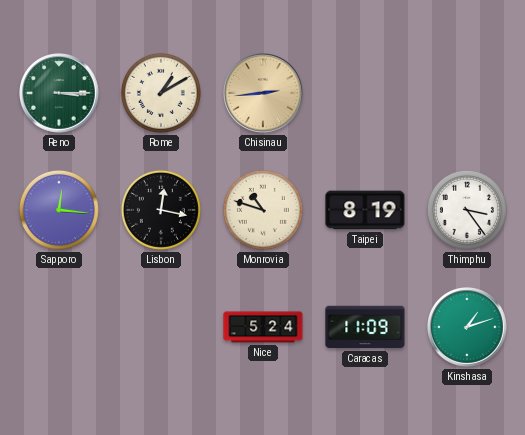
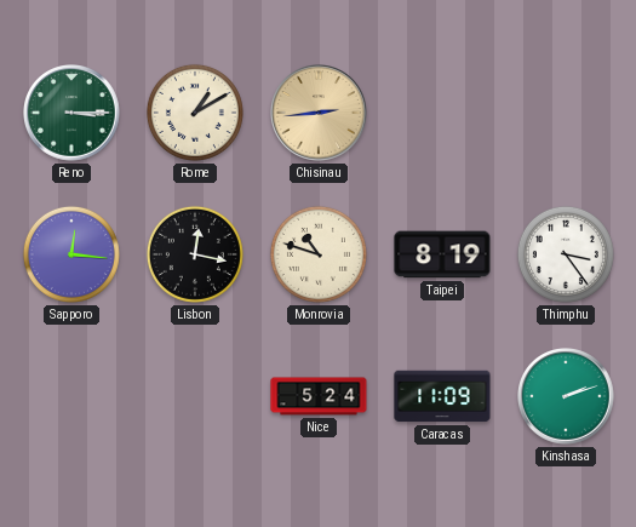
Kinshasa: 1:12 -> 2:12 (566, 396)
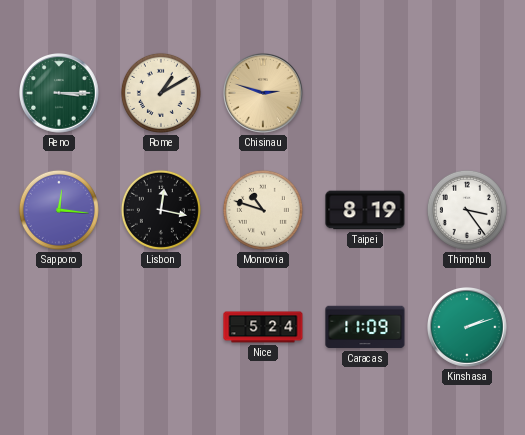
Chisinau: 2:44 -> 2:48 (263, 93)
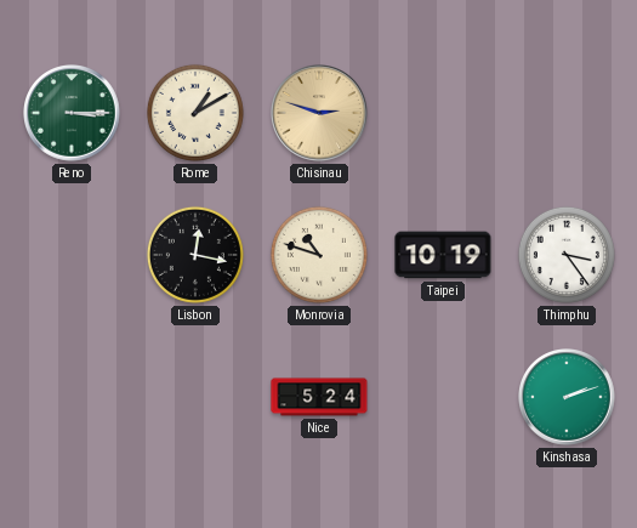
Sapporo: 12:16 -> none (59, 210)
Taipei: 8:19 -> 10:19 (443, 255)
Caracas: 11:09 -> none (365, 327)
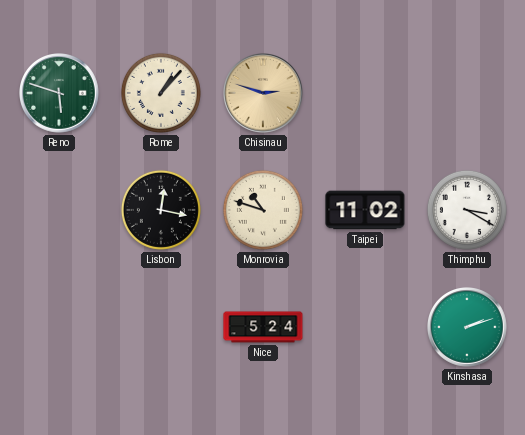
Reno: 3:15 -> 5:48 (59, 93)
Rome: 1:10 -> 1:07 (161, 93)
Taipei: 10:19 -> 11:02 (365, 210)
Thimphu: 3:24 -> 3:20 (467, 210)
